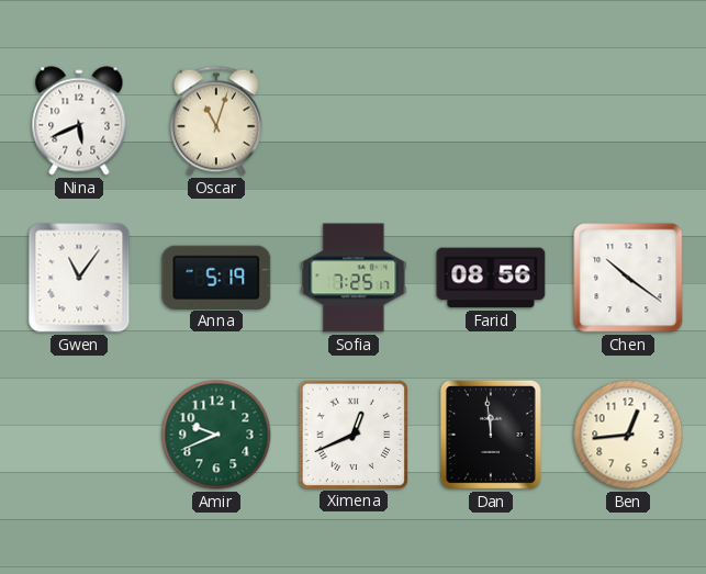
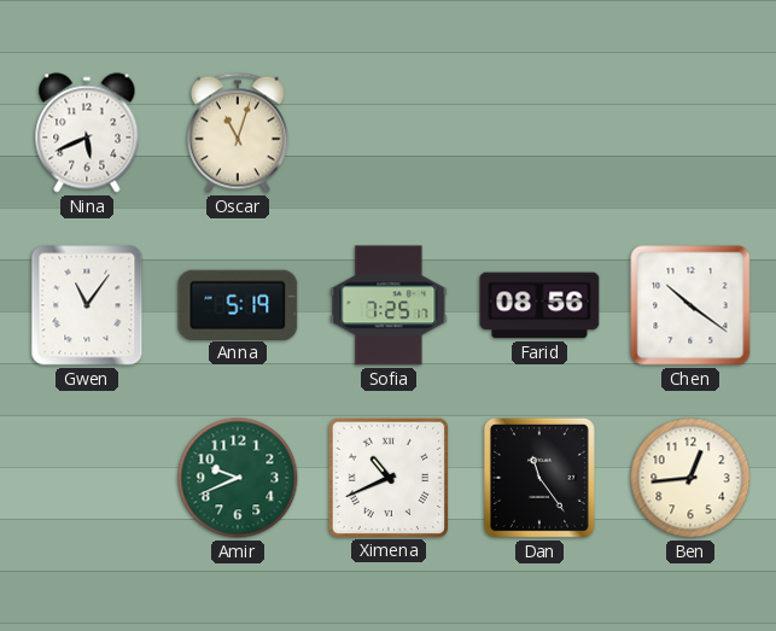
Ximena: 12:41 -> 10:41 (387, 477)
Dan: 11:59 -> 11:24 (539, 478)
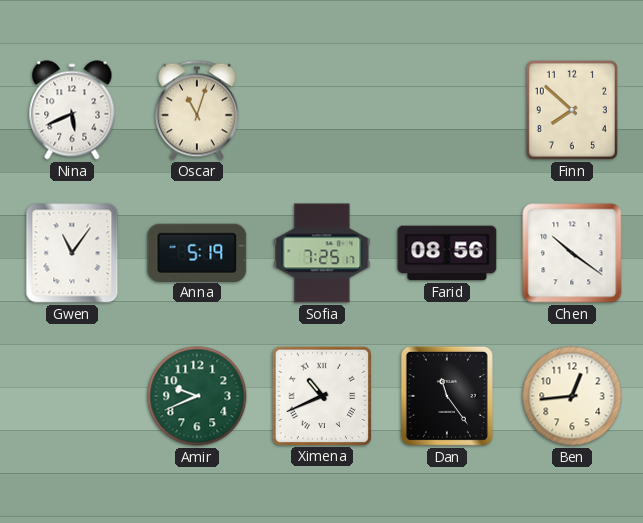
Finn: none -> 7:52 (572, 110)
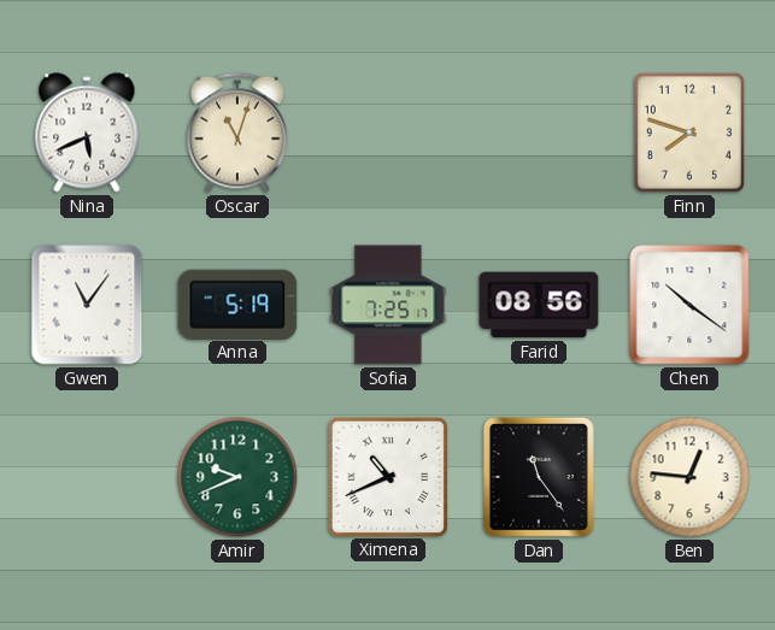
Finn: 7:52 -> 7:48 (689, 133)
Ben: 12:44 -> 12:46 (689, 477)
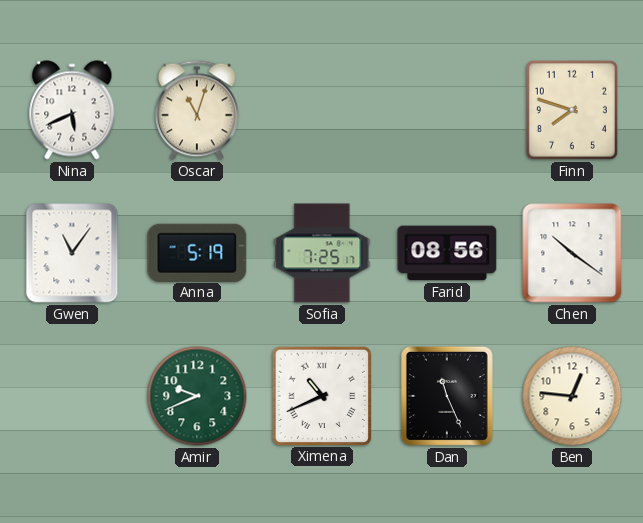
Dan: 11:24 -> 11:26 (447, 396)
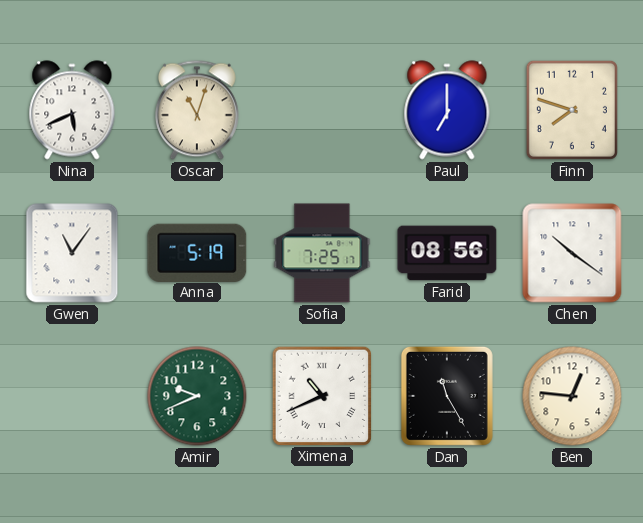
Paul: none -> 7:00 (447, 110)
Dan: 11:26 -> 11:25 (447, 396)
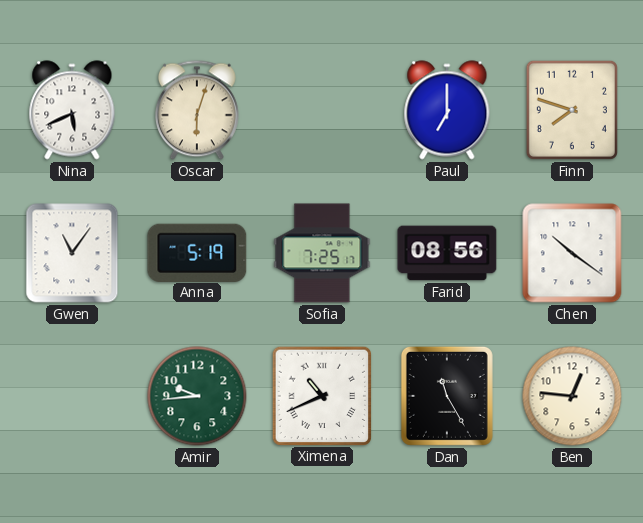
Oscar: 11:03 -> 6:03 (197, 110)
Amir: 9:41 -> 9:44 (197, 396)
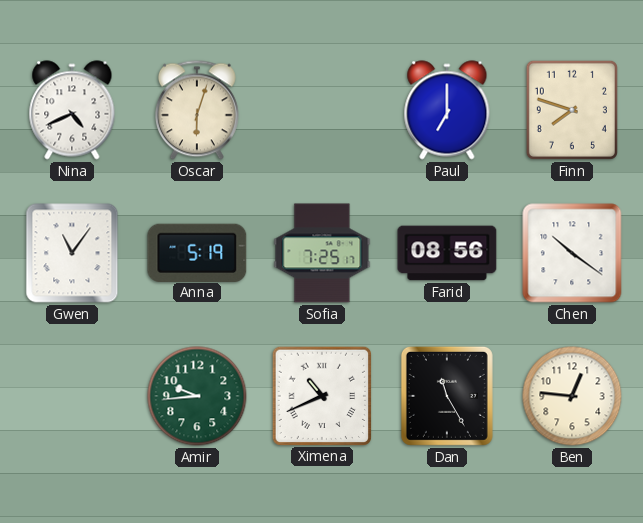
Nina: 5:41 -> 4:41 (72, 110)
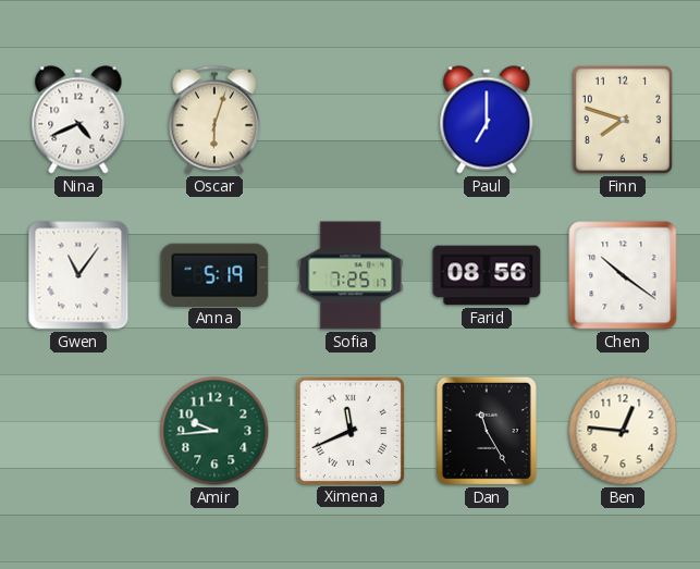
Ximena: 10:41 -> 11:41 (349, 430)
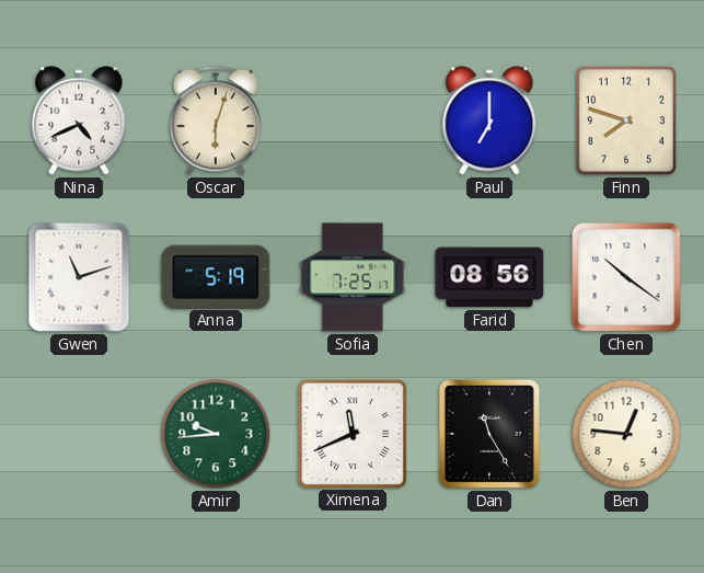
Gwen: 11:06 -> 11:12 (79, 277)
